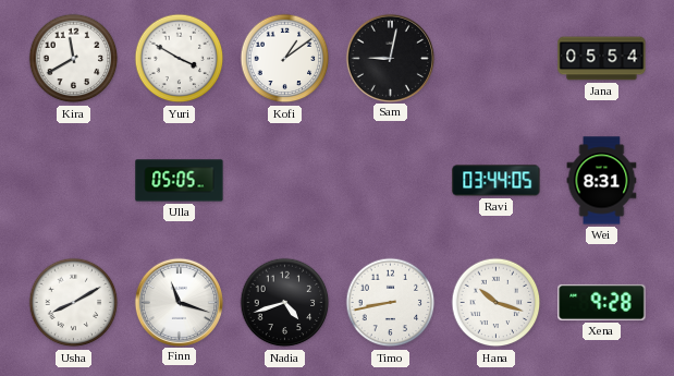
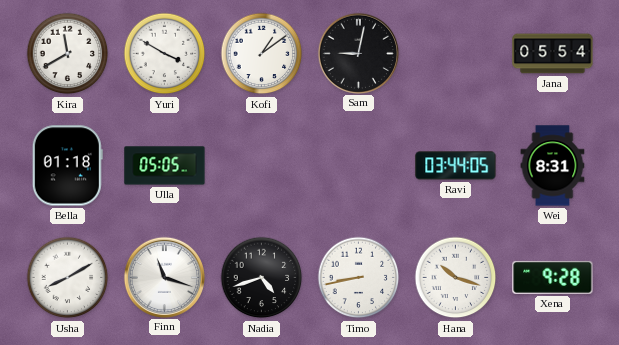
Bella: none -> 01:18 (67, 166)
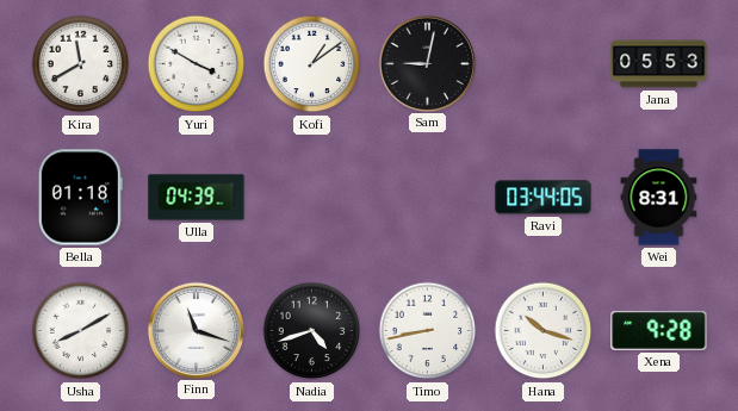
Jana: 05:54 -> 05:53 (659, 64)
Ulla: 05:05 -> 04:39 (197, 198)
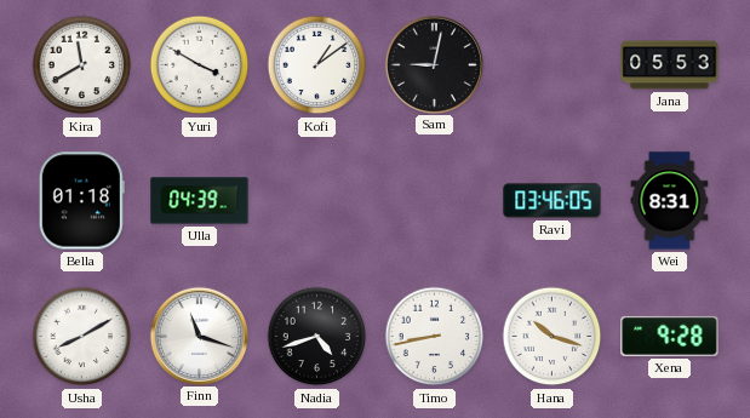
Ravi: 03:44 -> 03:46 (553, 201)
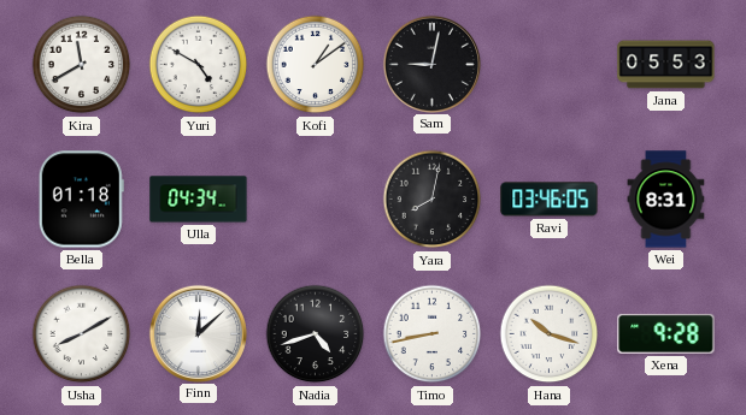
Yuri: 3:50 -> 4:50 (199, 65)
Ulla: 04:39 -> 04:34 (199, 200)
Yara: none -> 8:02 (433, 200)
Finn: 11:18 -> 12:08 (198, 333)
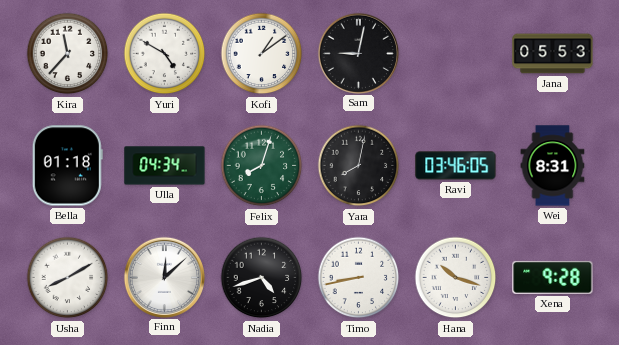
Kira: 11:40 -> 11:37 (68, 54)
Felix: none -> 8:03 (262, 166)
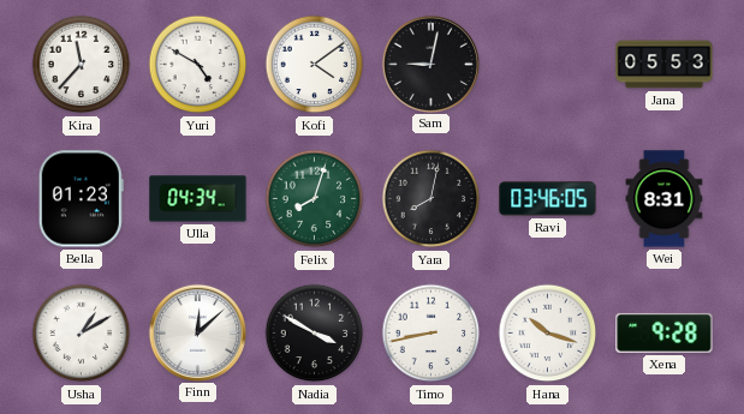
Kofi: 1:09 -> 4:09 (315, 65)
Bella: 01:18 -> 01:23 (81, 199)
Usha: 8:10 -> 1:10 (82, 334)
Nadia: 4:42 -> 3:50 (315, 334)
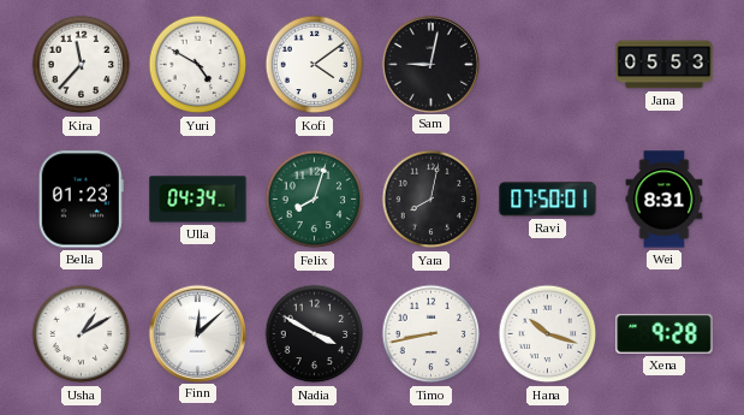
Ravi: 03:46 -> 07:50 (548, 200)
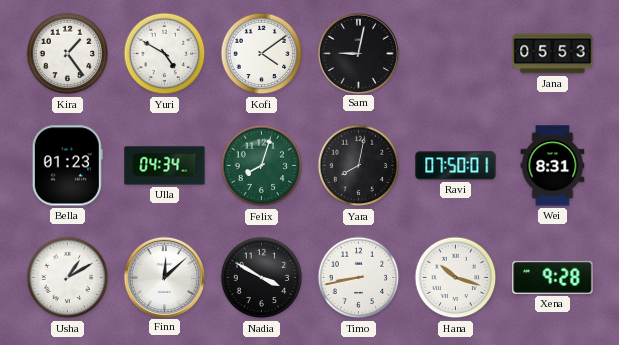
Kira: 11:37 -> 1:24 (68, 54)
